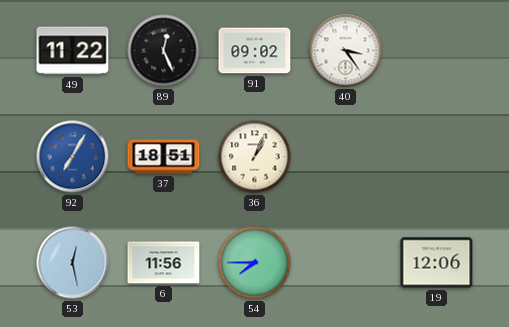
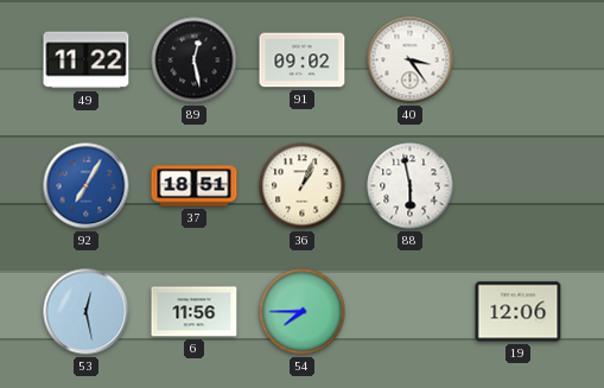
89: 12:26 -> 12:28 (195, 61)
88: none -> 5:58 (411, 186)
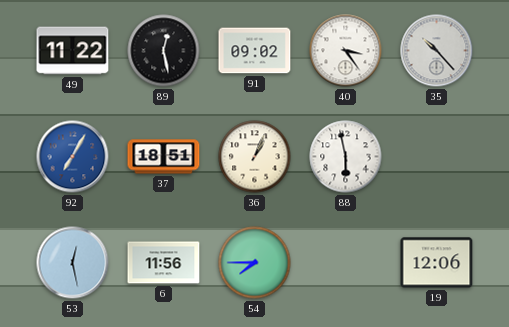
35: none -> 10:23 (437, 51)
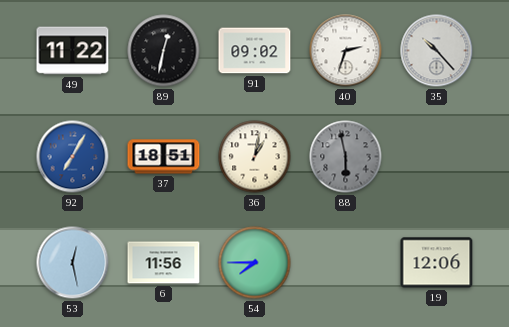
89: 12:28 -> 12:32 (164, 51)
40: 3:24 -> 2:33 (346, 51)
36: 1:04 -> 1:02 (255, 157)
88 dial: white -> grey (346, 157)
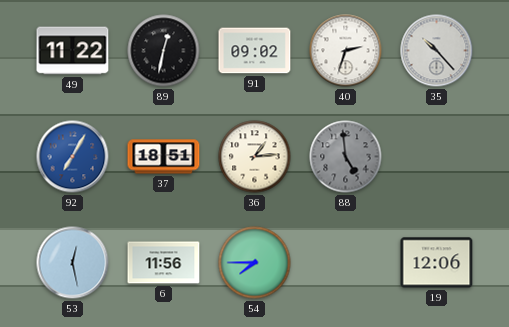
36: 1:02 -> 1:14 (255, 157)
88: 5:58 -> 4:59 (346, 157)
